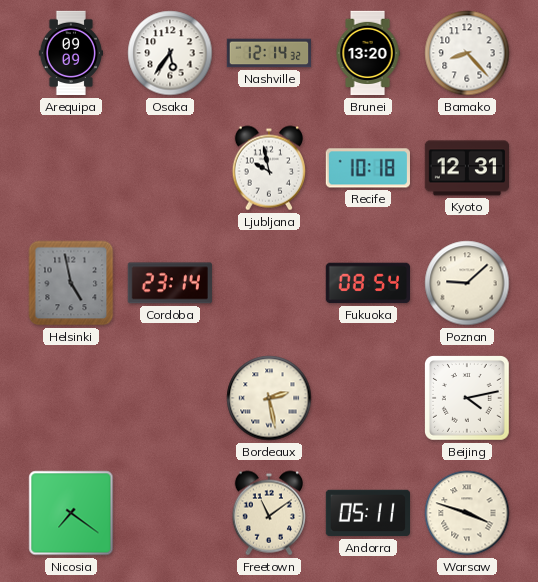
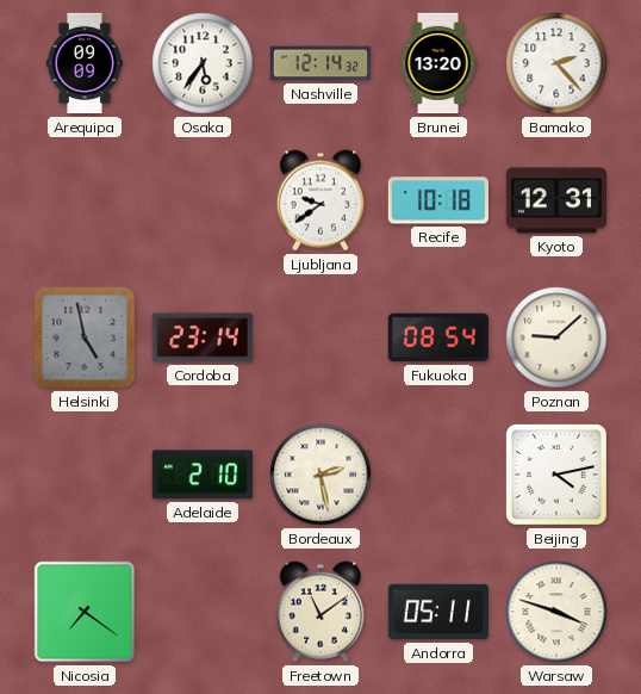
Bamako: 8:23 -> 2:23 (556, 63)
Ljubljana: 9:58 -> 9:39 (320, 200)
Adelaide: none -> 2:10 (203, 475)
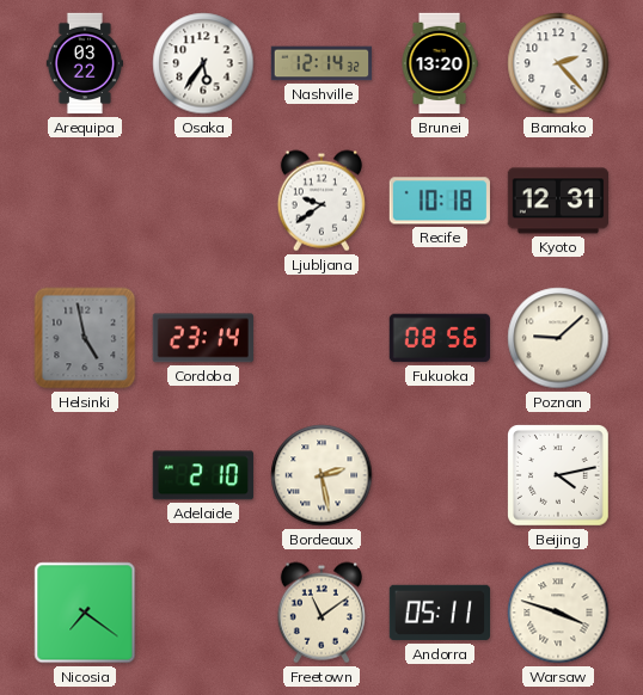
Arequipa: 09:09 -> 03:22 (84, 63)
Fukuoka: 08:54 -> 08:56 (439, 338)
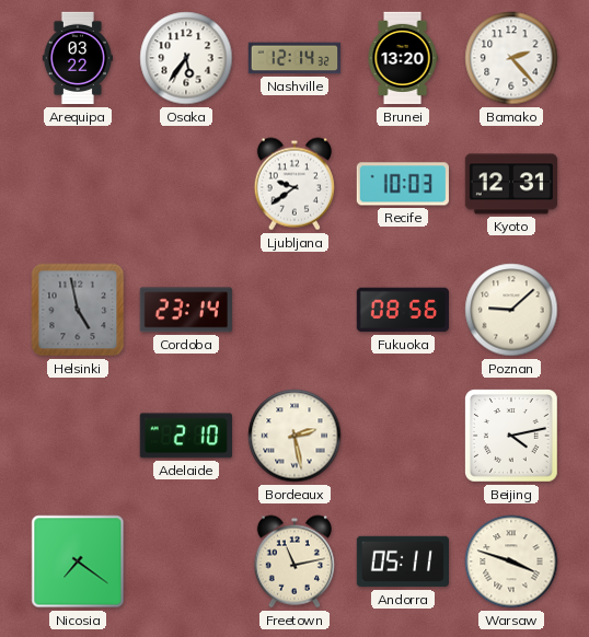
Recife: 10:18 -> 10:03 (403, 184)
Freetown: 11:09 -> 11:13 (294, 561)
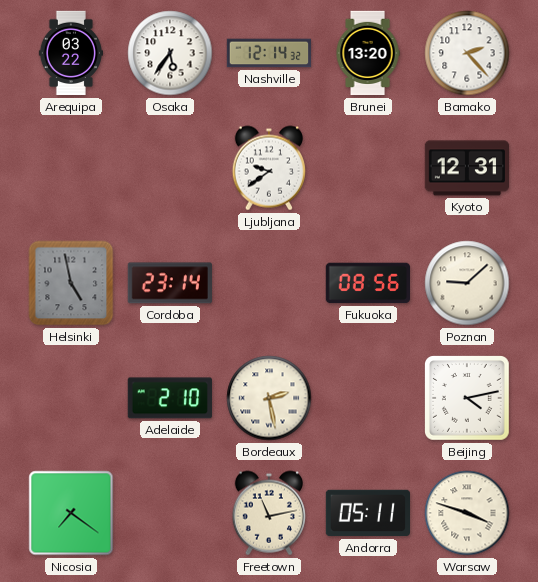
Recife: 10:03 -> none (403, 184)
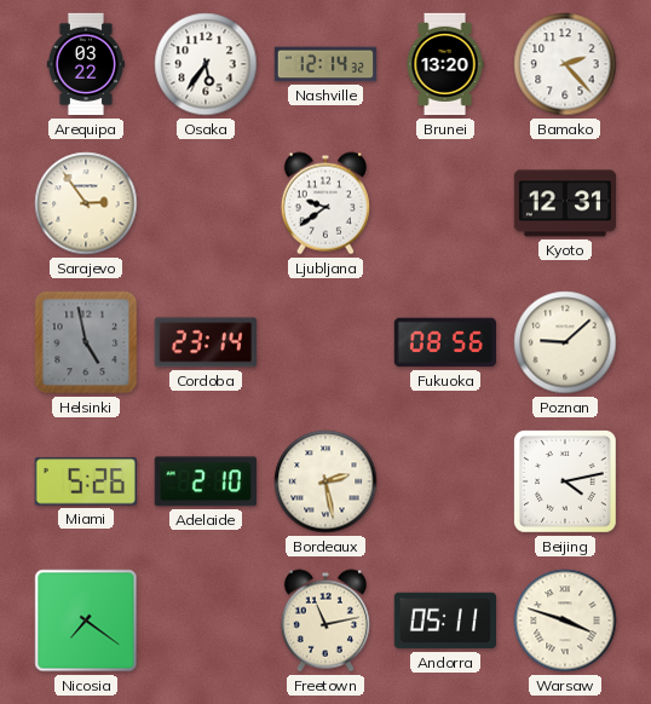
Sarajevo: none -> 2:54 (86, 203)
Miami: none -> 5:26 (86, 481)
